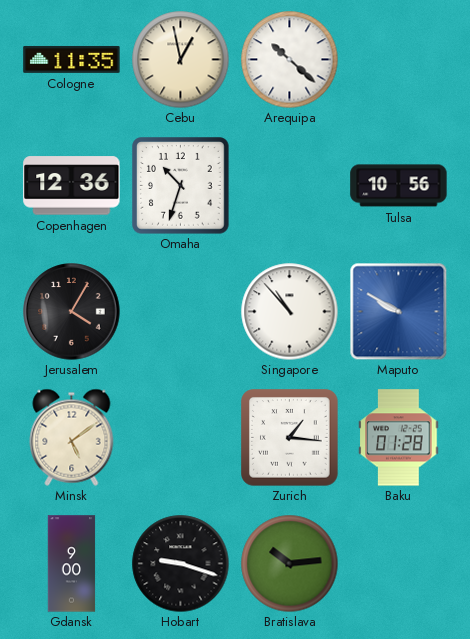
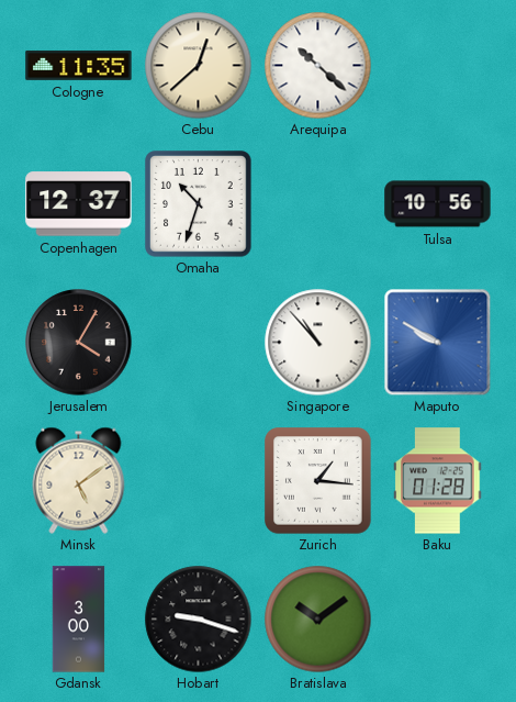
Cebu: 12:58 -> 12:38 (198, 65)
Copenhagen: 12:36 -> 12:37 (79, 204)
Gdansk: 9:00 -> 3:00 (79, 620)
Bratislava: 10:14 -> 10:09 (317, 619)
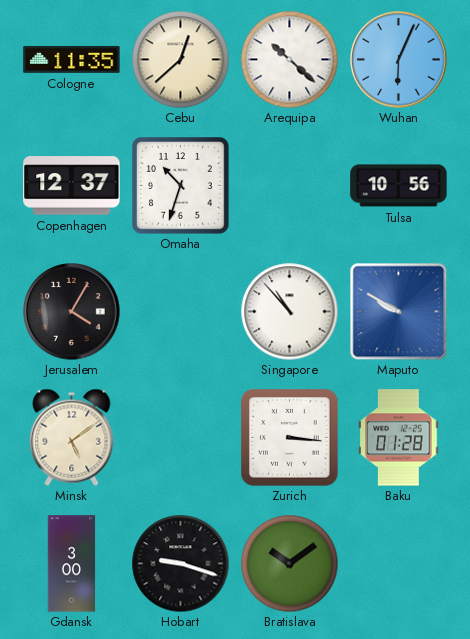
Wuhan: none -> 6:04 (399, 60)
Zurich: 1:16 -> 3:16 (290, 438)
